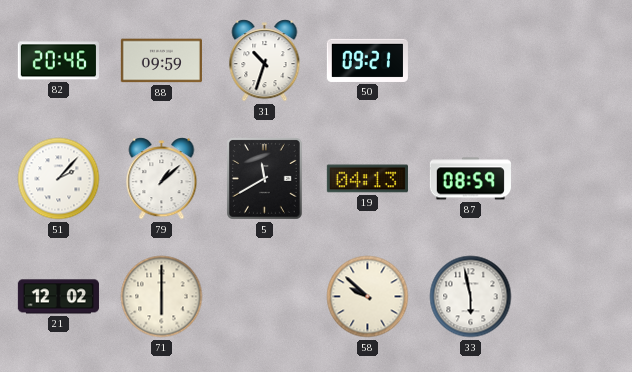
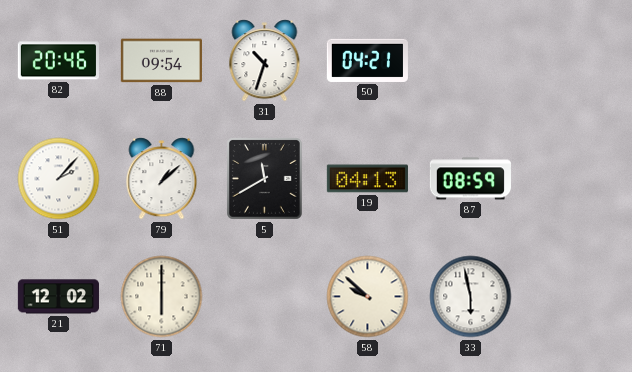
88: 09:59 -> 09:54 (161, 61)
50: 09:21 -> 04:21 (367, 60)
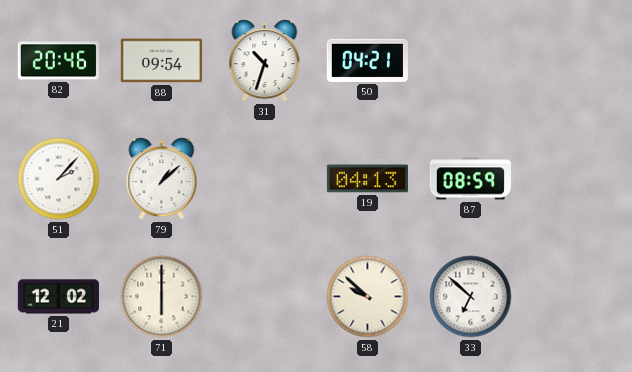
5: 11:40 -> none (264, 178)
33: 5:58 -> 6:52 (471, 297)
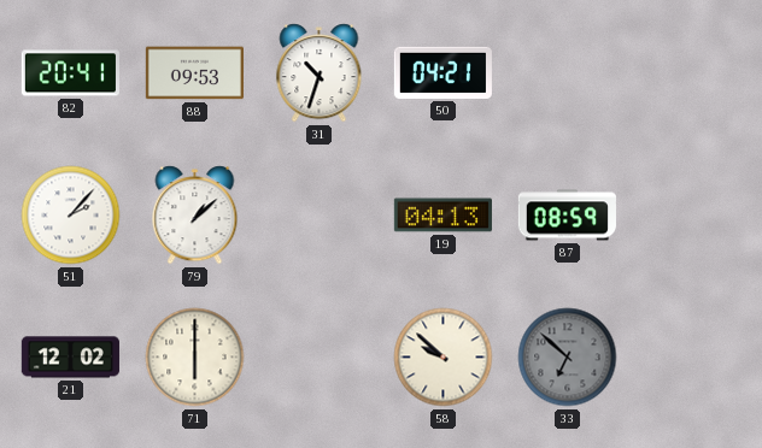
82: 20:46 -> 20:41 (70, 73)
88: 09:54 -> 09:53 (194, 73)
33 dial: white -> grey (568, 358)
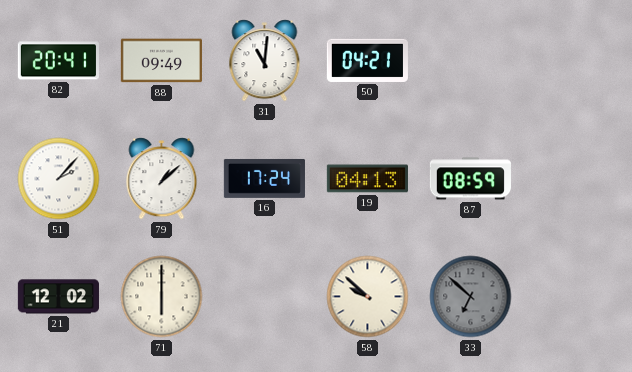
88: 09:53 -> 09:49 (161, 61)
31: 10:33 -> 11:01 (265, 61)
16: none -> 17:24 (264, 178)
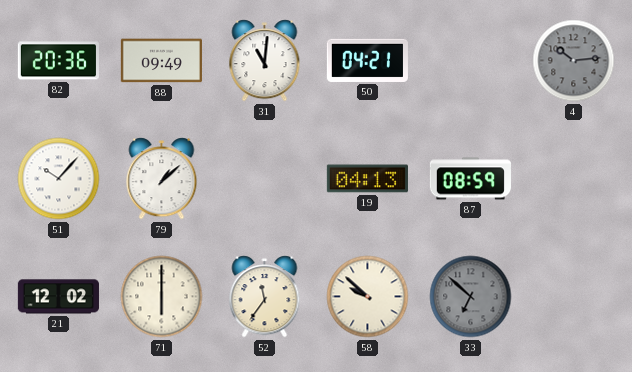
82: 20:41 -> 20:36 (58, 61)
4: none -> 10:14 (574, 61)
51: 2:07 -> 10:07 (59, 179)
16: 17:24 -> none (264, 178)
52: none -> 11:36 (265, 297)
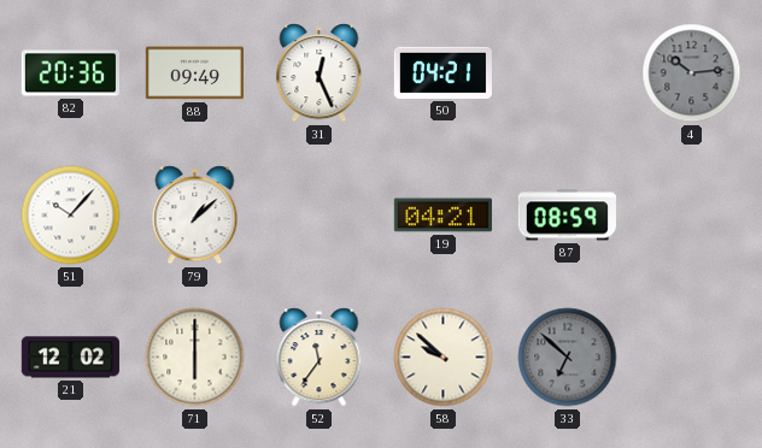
31: 11:01 -> 12:26 (320, 73)
19: 04:13 -> 04:21 (442, 216)
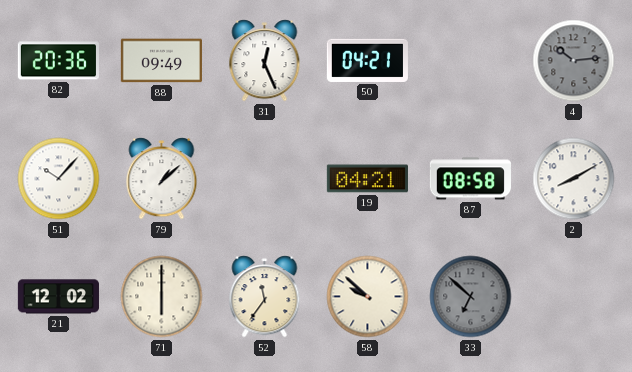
87: 08:59 -> 08:58 (470, 179)
2: none -> 8:10 (574, 179)
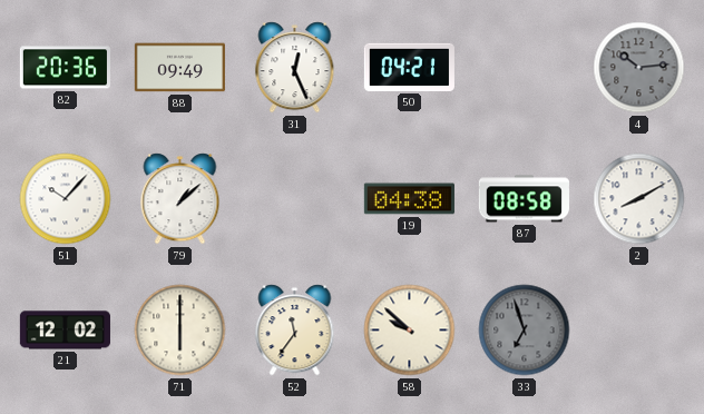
19: 04:21 -> 04:38 (409, 199)
33: 6:52 -> 6:57 (525, 331)
